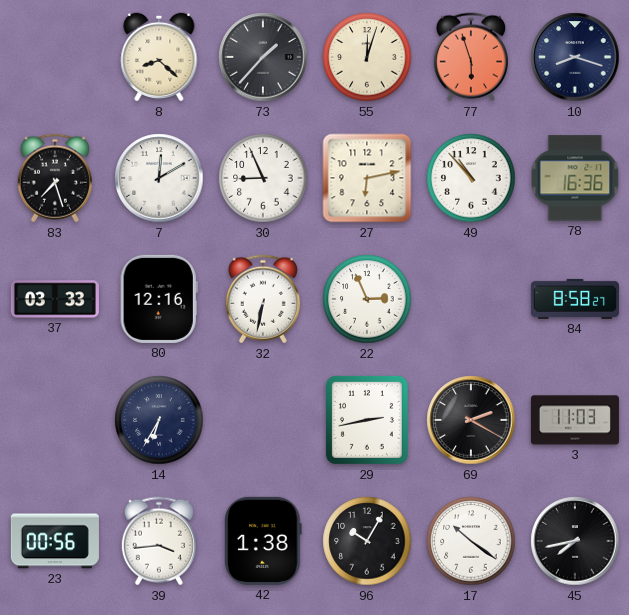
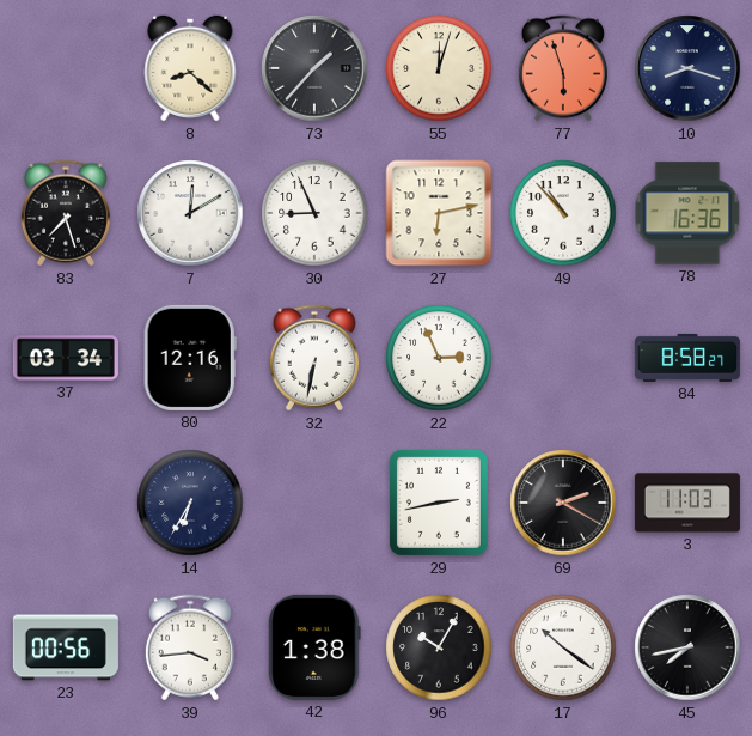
37: 03:33 -> 03:34 (66, 358)
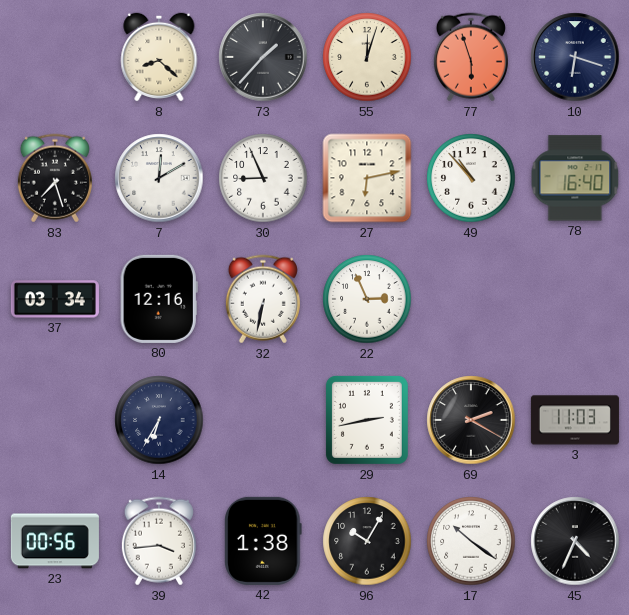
10: 8:18 -> 6:18 (575, 57)
78: 16:36 -> 16:40 (575, 178)
84: 8:58 -> none (687, 358)
45: 7:43 -> 4:34 (575, 541)
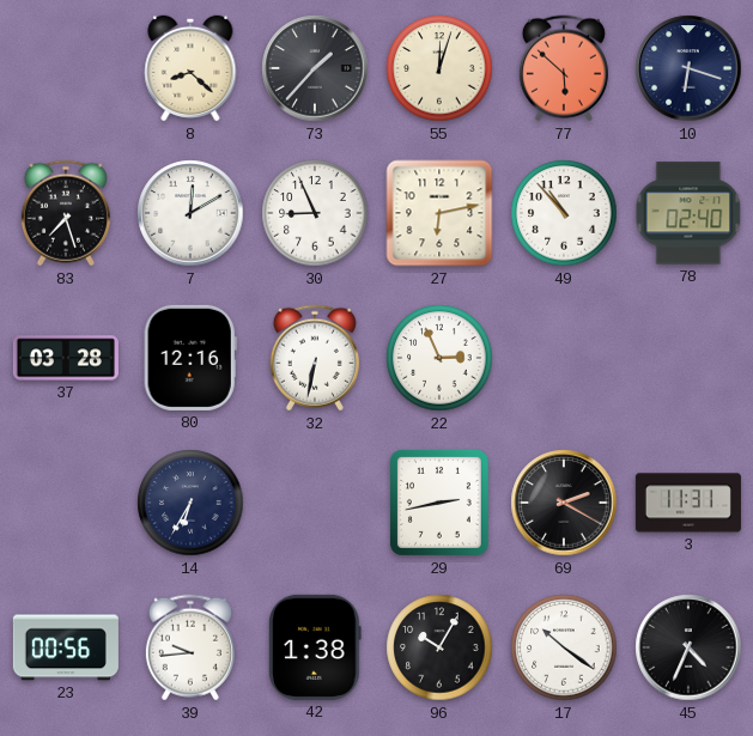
77: 5:57 -> 5:52 (564, 68)
78: 16:40 -> 02:40 (688, 213)
37: 03:34 -> 03:28 (66, 358)
3: 11:03 -> 11:31 (688, 503)
39: 3:44 -> 9:44 (190, 647)
